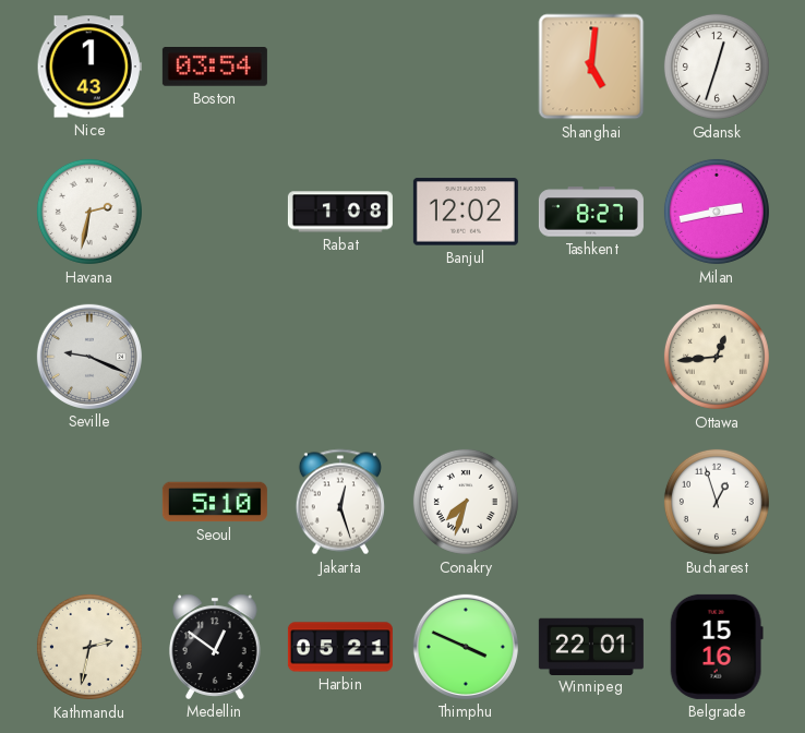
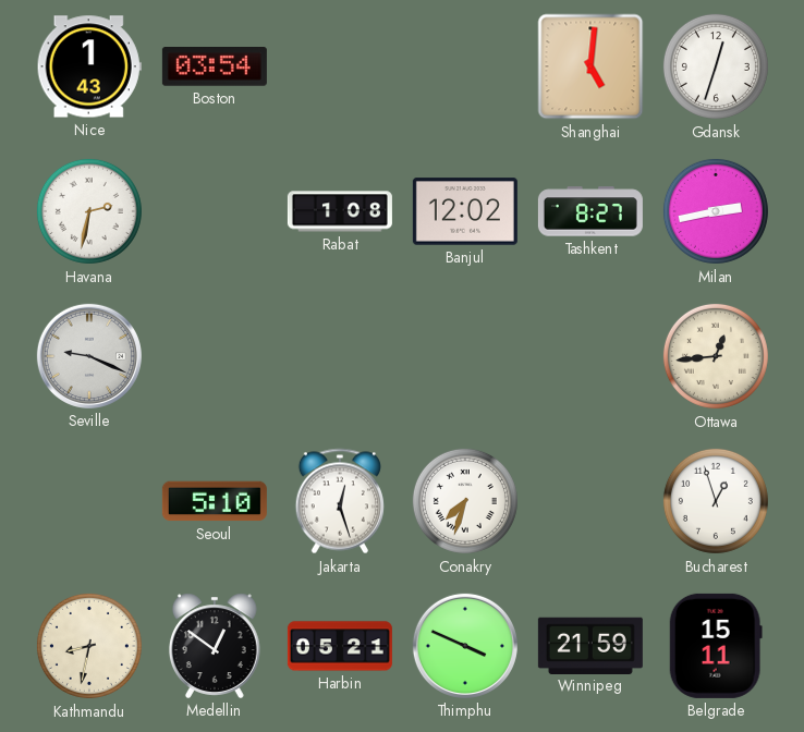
Kathmandu: 2:32 -> 8:32 (89, 646)
Winnipeg: 22:01 -> 21:59 (590, 645)
Belgrade: 15:16 -> 15:11 (716, 646)
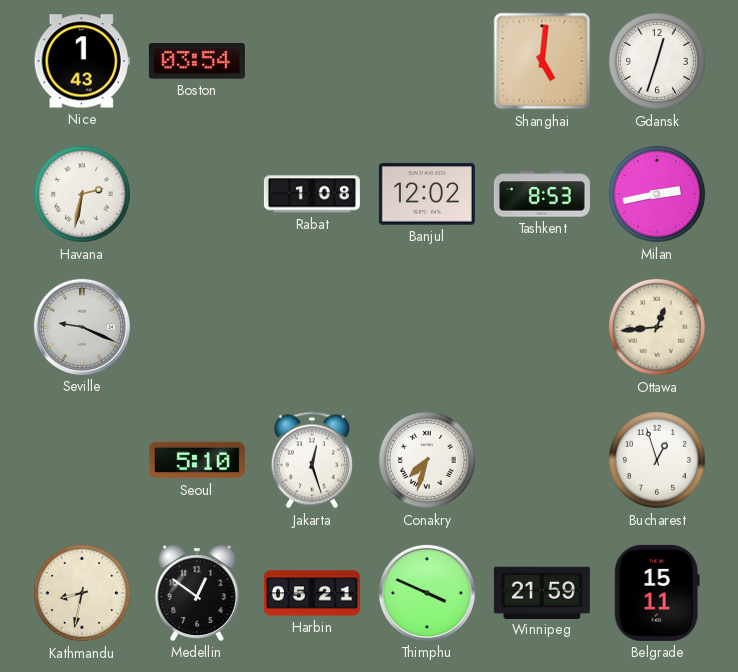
Tashkent: 8:27 -> 8:53 (542, 194)
